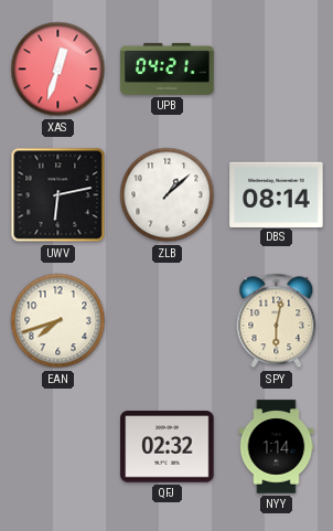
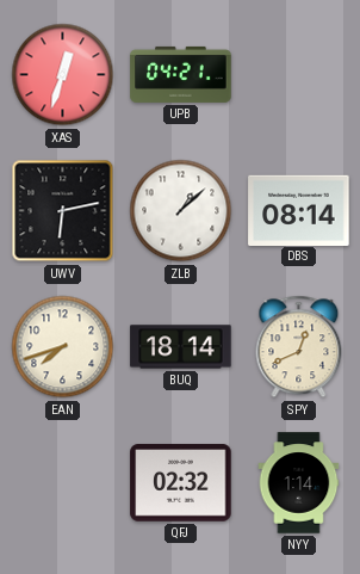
BUQ: none -> 18:14 (181, 347)
SPY: 6:02 -> 12:41 (299, 347)
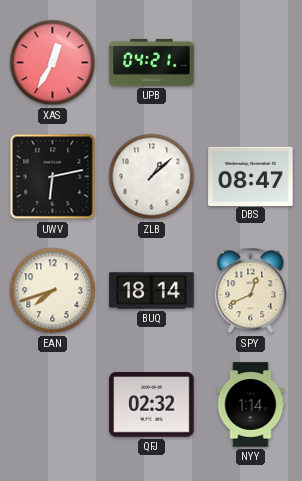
XAS: 12:33 -> 12:35 (53, 63)
DBS: 08:14 -> 08:47 (251, 176)
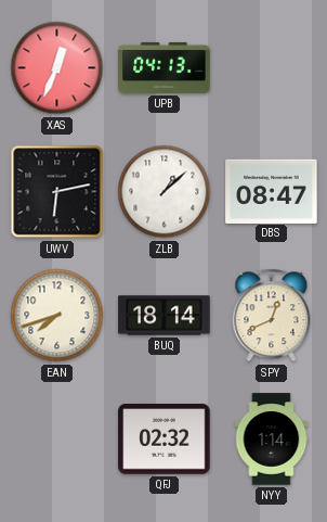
XAS: 12:35 -> 12:34 (57, 68)
UPB: 04:21 -> 04:13 (165, 67)
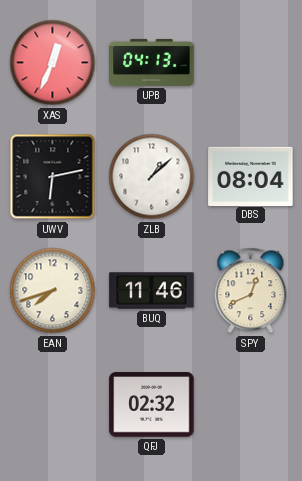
DBS: 08:47 -> 08:04 (251, 176)
BUQ: 18:14 -> 11:46 (152, 291)
NYY: 1:14 -> none (272, 440)
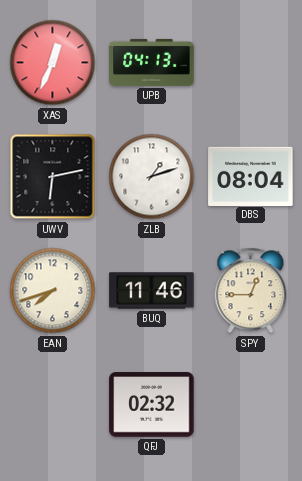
ZLB: 1:08 -> 1:12 (152, 177)
SPY: 12:41 -> 12:45 (251, 291)
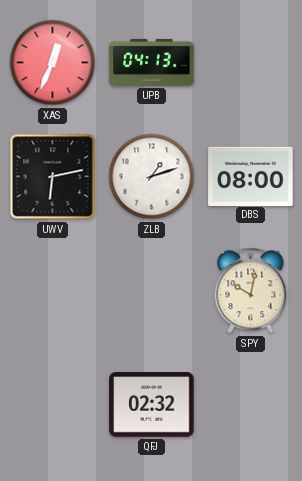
DBS: 08:04 -> 08:00 (251, 176)
EAN: 7:42 -> none (53, 291)
BUQ: 11:46 -> none (152, 291)
SPY: 12:45 -> 10:02 (251, 291)
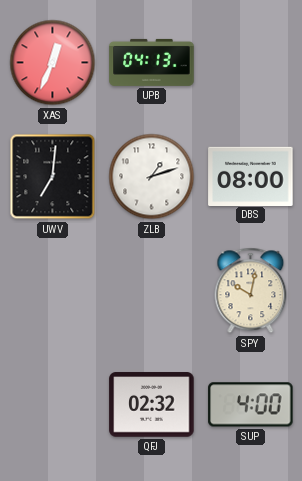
UWV: 6:13 -> 7:01 (53, 177)
SUP: none -> 4:00 (251, 405)
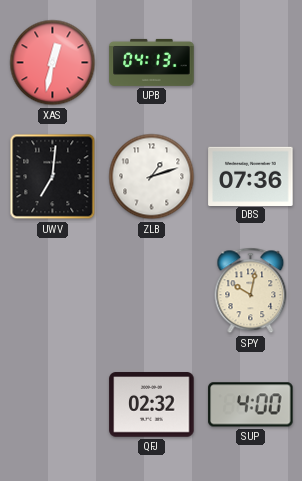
XAS: 12:34 -> 12:32 (53, 63)
DBS: 08:00 -> 07:36 (251, 176)
